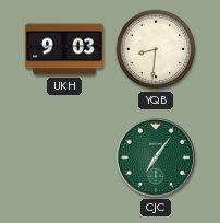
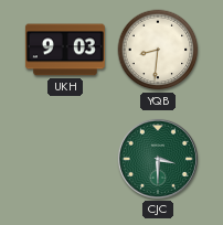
CJC: 7:06 -> 3:30 (158, 159)
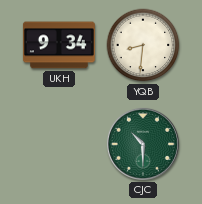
UKH: 9:03 -> 9:34 (59, 45)
CJC: 3:30 -> 10:30 (143, 144)
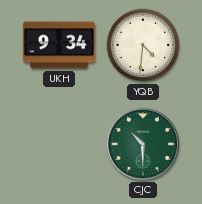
YQB: 8:31 -> 4:31 (143, 45)
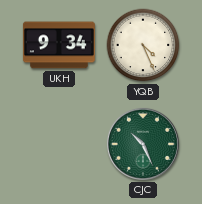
YQB: 4:31 -> 4:26 (143, 45)
CJC: 10:30 -> 10:26 (143, 144)
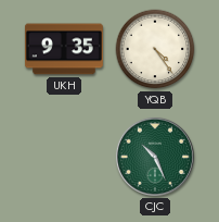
UKH: 9:34 -> 9:35 (64, 49)
YQB: 4:26 -> 4:24 (155, 49)
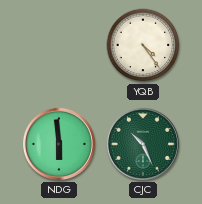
UKH: 9:35 -> none (64, 49)
NDG: none -> 5:59 (59, 144)
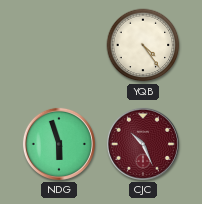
NDG: 5:59 -> 5:57 (59, 144)
CJC dial: green -> burgundy (143, 144)
